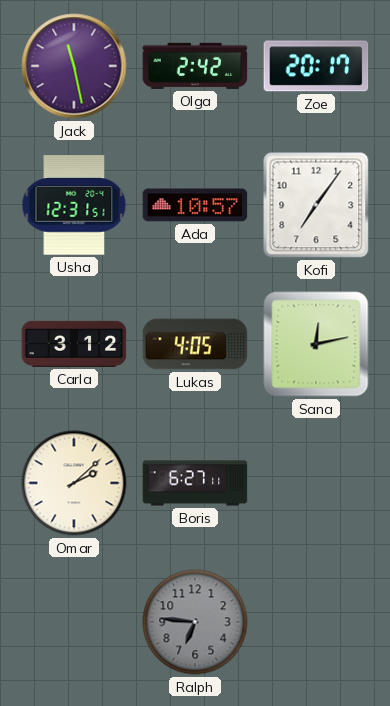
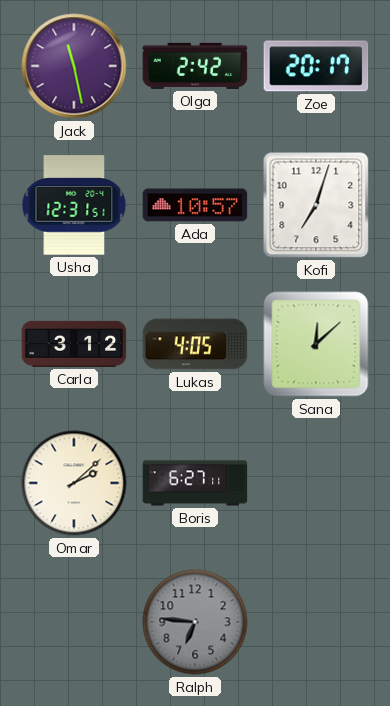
Kofi: 7:06 -> 7:03 (316, 205)
Sana: 12:13 -> 12:08 (316, 344)
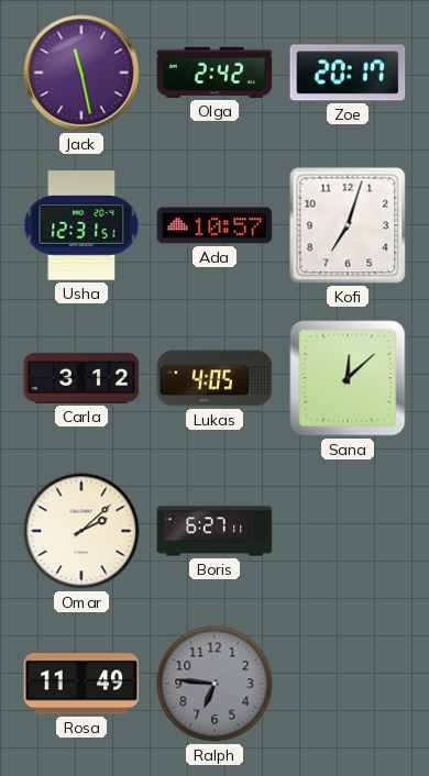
Rosa: none -> 11:49 (81, 684)
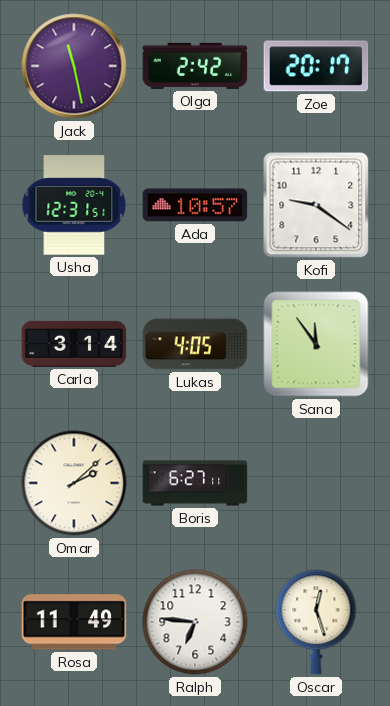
Kofi: 7:03 -> 9:21 (316, 205)
Carla: 3:12 -> 3:14 (74, 344)
Sana: 12:08 -> 11:54 (316, 344)
Ralph dial: grey -> white (195, 622)
Oscar: none -> 12:27 (316, 622)
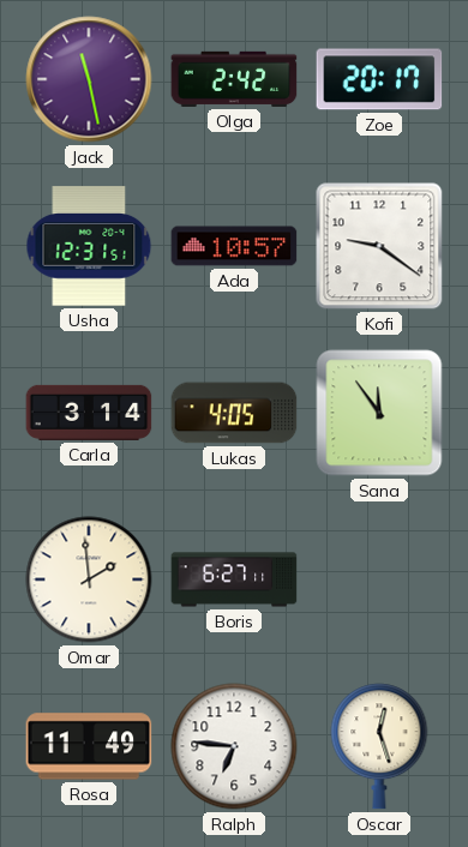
Omar: 2:08 -> 1:59 (89, 579)
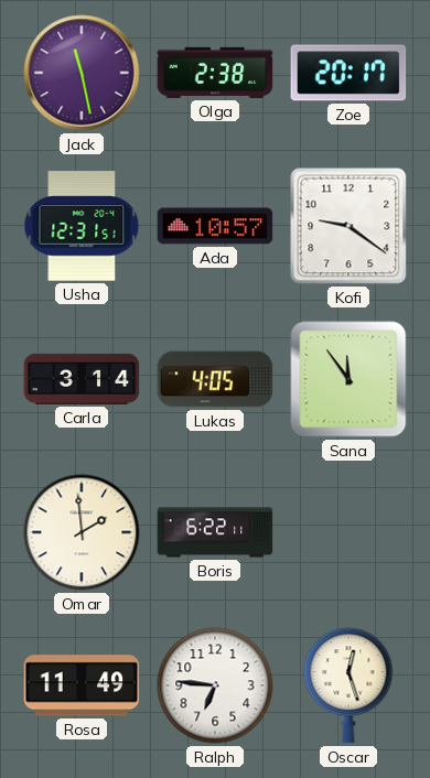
Olga: 2:42 -> 2:38 (215, 73)
Boris: 6:27 -> 6:22 (215, 532)
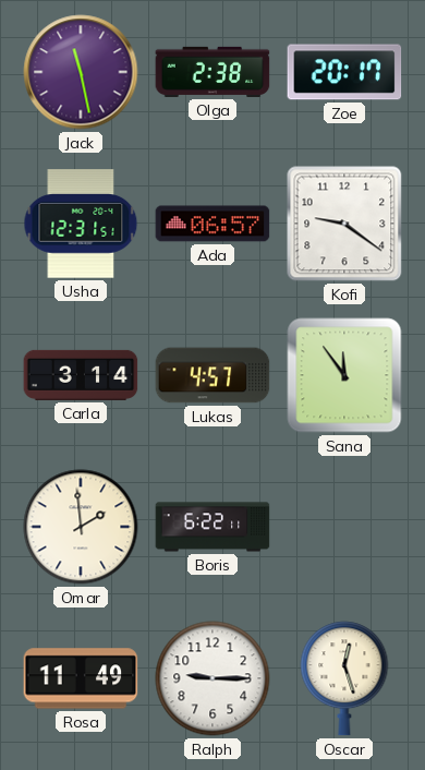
Ada: 10:57 -> 06:57 (212, 224)
Lukas: 4:05 -> 4:57 (212, 375)
Ralph: 6:46 -> 9:15 (212, 678)
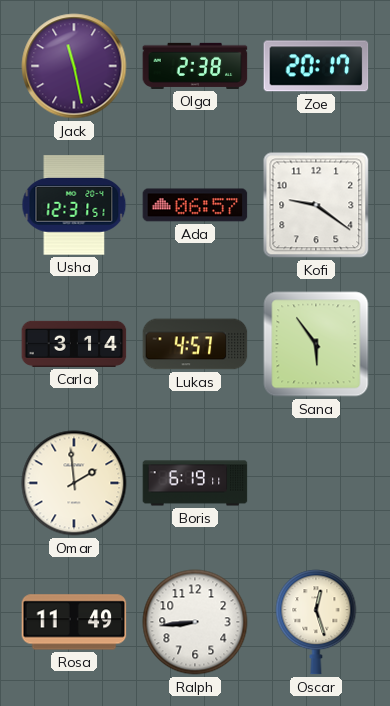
Sana: 11:54 -> 5:54 (316, 344)
Boris: 6:22 -> 6:19 (195, 483)
Ralph: 9:15 -> 8:44 (195, 622)
